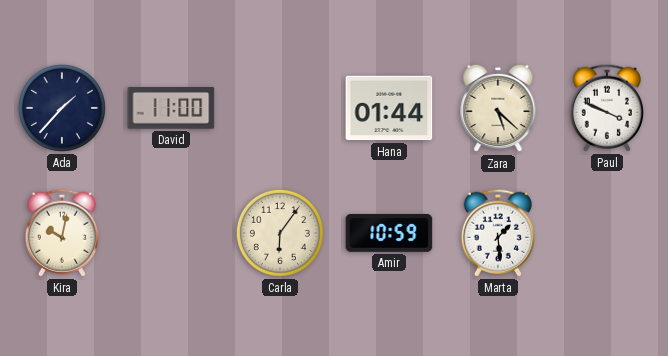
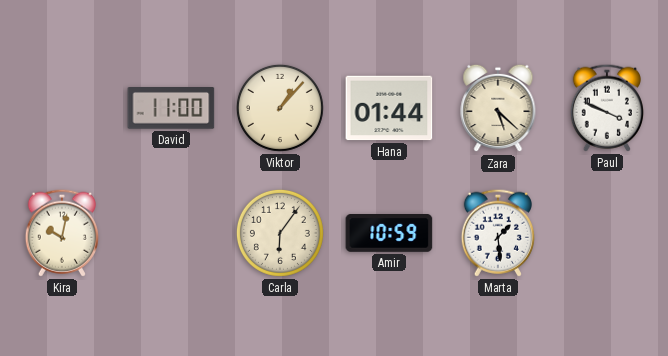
Ada: 1:37 -> none (62, 108)
Viktor: none -> 1:07 (280, 108)
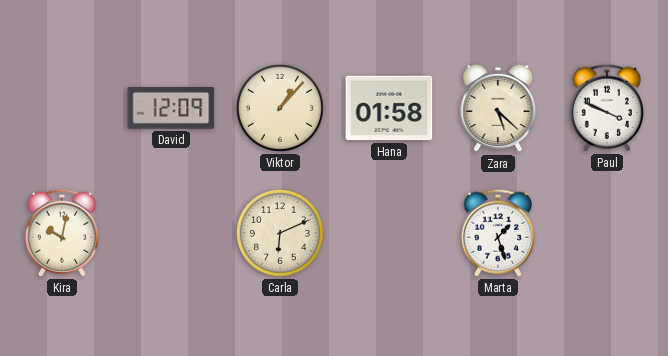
David: 11:00 -> 12:09 (171, 109)
Hana: 01:44 -> 01:58 (389, 108)
Carla: 6:06 -> 6:11 (280, 233)
Amir: 10:59 -> none (389, 234)
Marta: 1:29 -> 1:27 (498, 233)
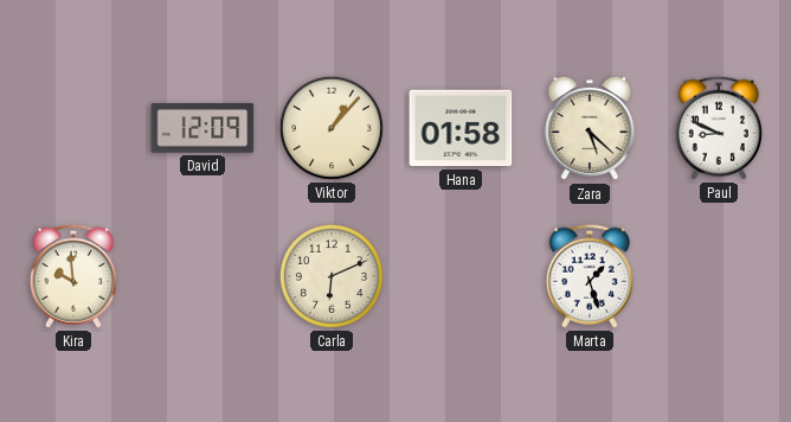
Paul: 3:49 -> 8:49 (719, 128)
Kira: 10:02 -> 9:59 (73, 276)
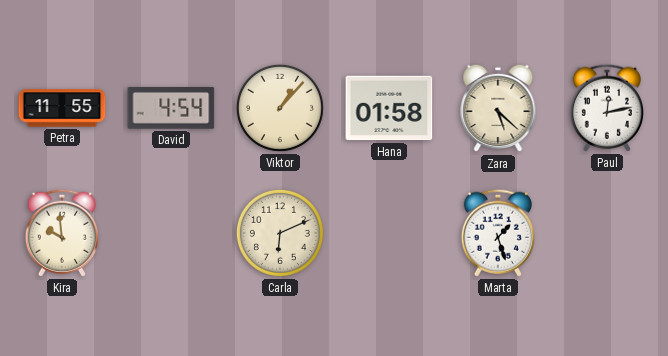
Petra: none -> 11:55 (62, 108)
David: 12:09 -> 4:54 (171, 109)
Paul: 8:49 -> 12:13 (607, 108)
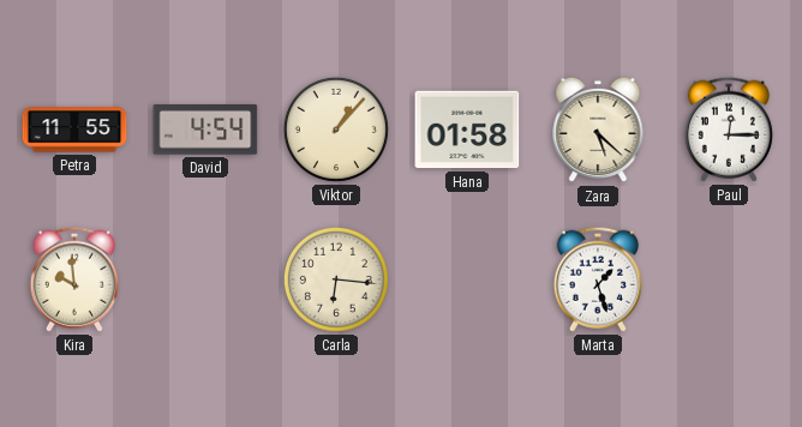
Paul: 12:13 -> 12:15 (729, 130)
Carla: 6:11 -> 6:16 (336, 279)
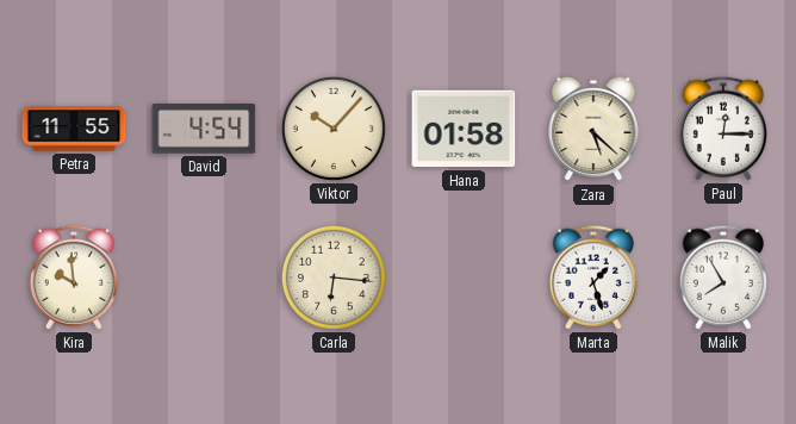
Viktor: 1:07 -> 10:07 (334, 129)
Malik: none -> 7:55 (723, 278)
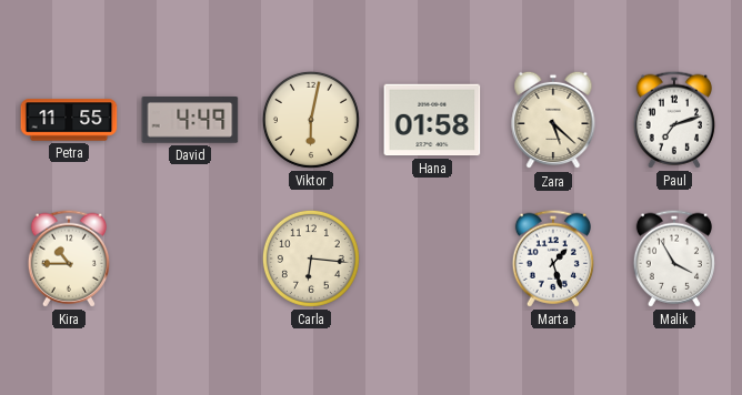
David: 4:54 -> 4:49 (190, 121)
Viktor: 10:07 -> 6:02 (311, 120)
Paul: 12:15 -> 7:12 (674, 120)
Kira: 9:59 -> 10:45 (69, 259)
Malik: 7:55 -> 3:55 (674, 259)
